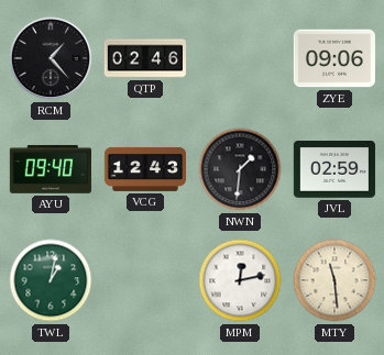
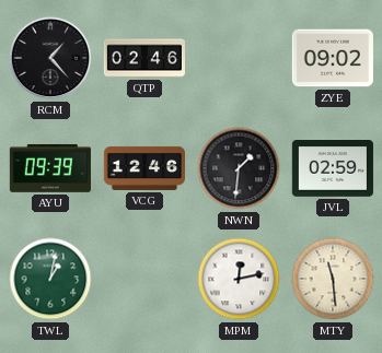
ZYE: 09:06 -> 09:02 (333, 58)
AYU: 09:40 -> 09:39 (50, 168)
VCG: 12:43 -> 12:46 (143, 168)
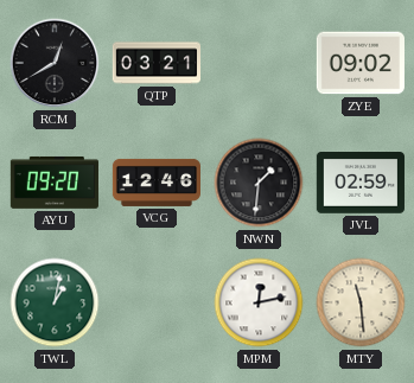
RCM: 1:23 -> 12:40 (55, 63)
QTP: 02:46 -> 03:21 (155, 63)
AYU: 09:39 -> 09:20 (55, 183)
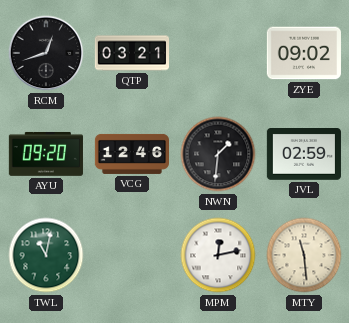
RCM: 12:40 -> 12:42 (46, 53)
TWL: 1:02 -> 11:02 (46, 255)
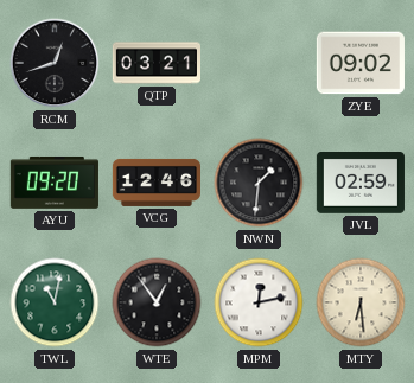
WTE: none -> 12:54 (157, 302)
MTY: 11:29 -> 6:29 (361, 302)
